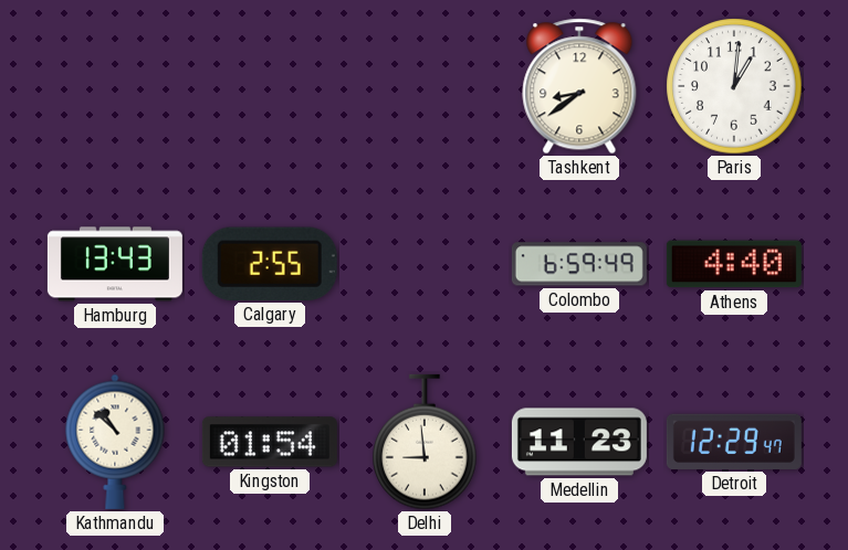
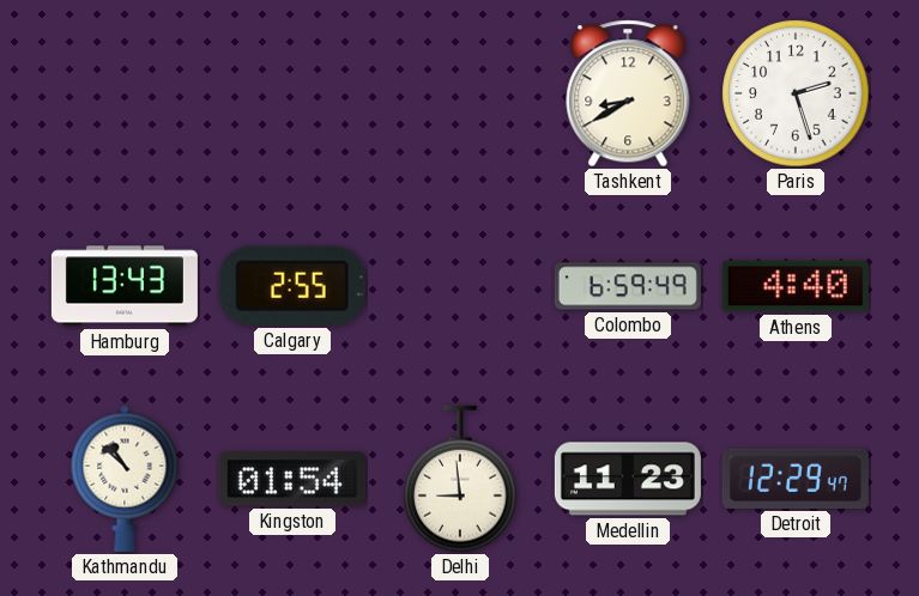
Tashkent: 8:39 -> 8:40 (628, 93)
Paris: 1:01 -> 2:27 (796, 93)
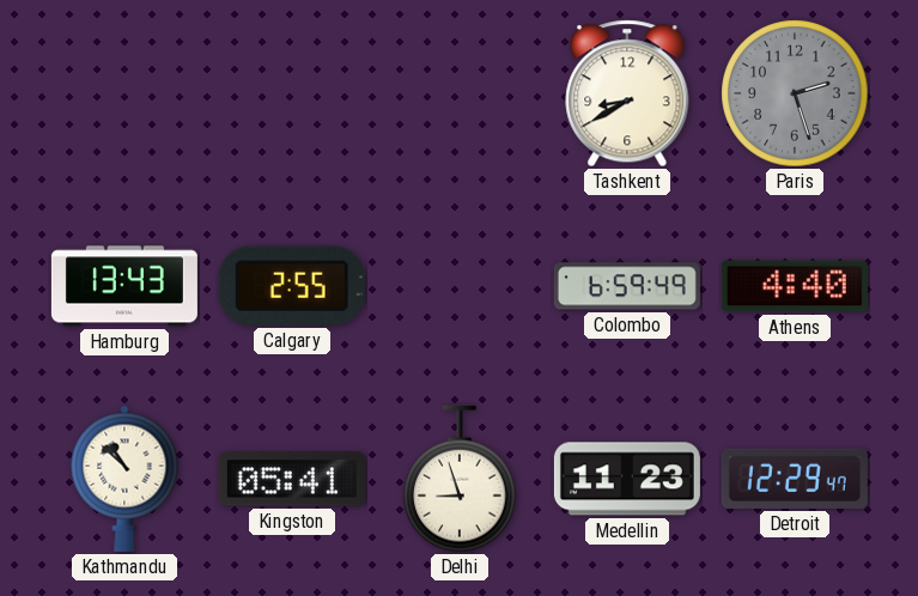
Paris dial: white -> grey (795, 93)
Kingston: 01:54 -> 05:41 (292, 479)
Delhi: 8:59 -> 8:57 (460, 479)
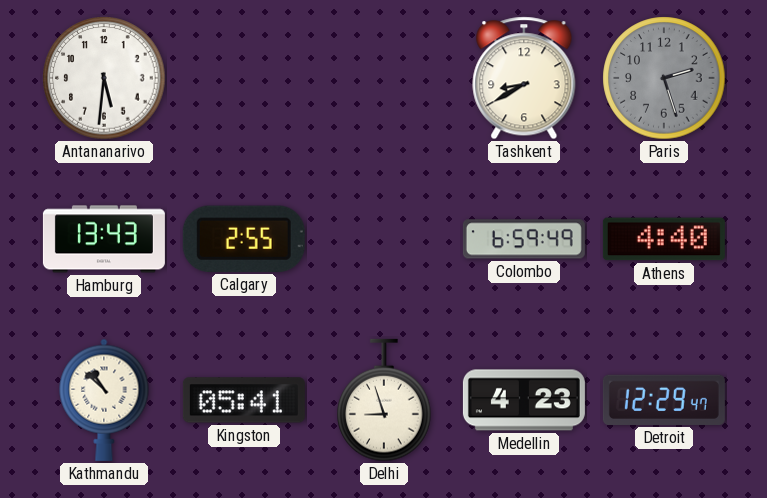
Antananarivo: none -> 5:31 (104, 78)
Medellin: 11:23 -> 4:23 (524, 400)
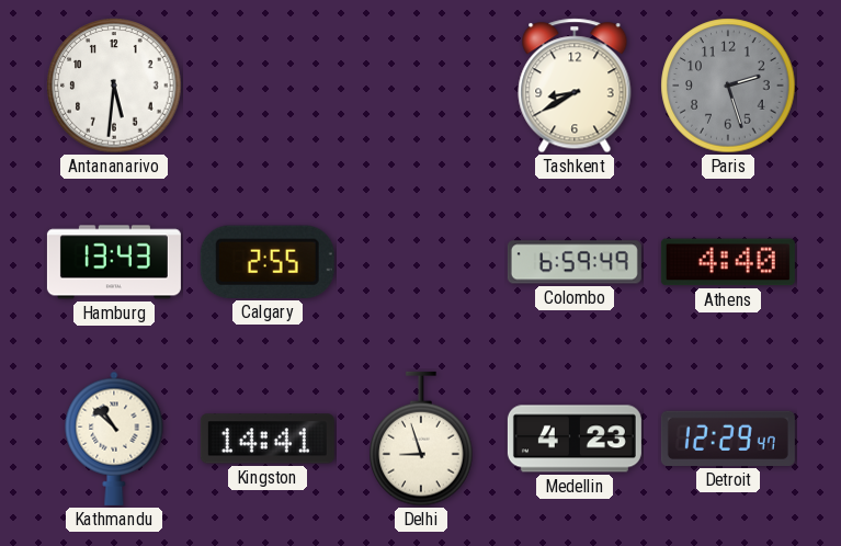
Kingston: 05:41 -> 14:41 (268, 439)
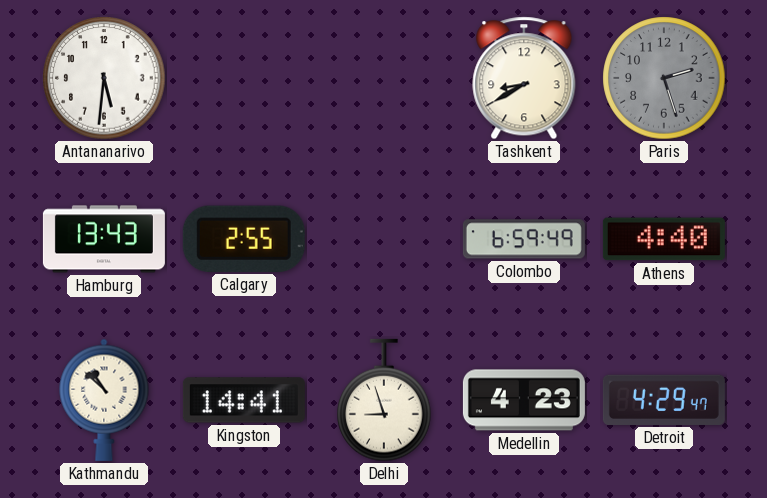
Detroit: 12:29 -> 4:29 (664, 400)
